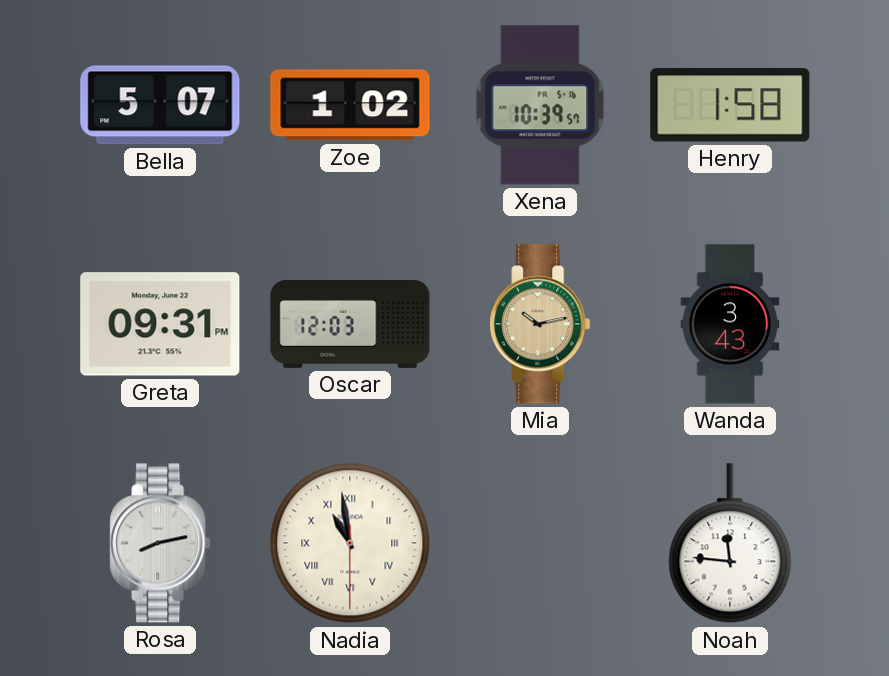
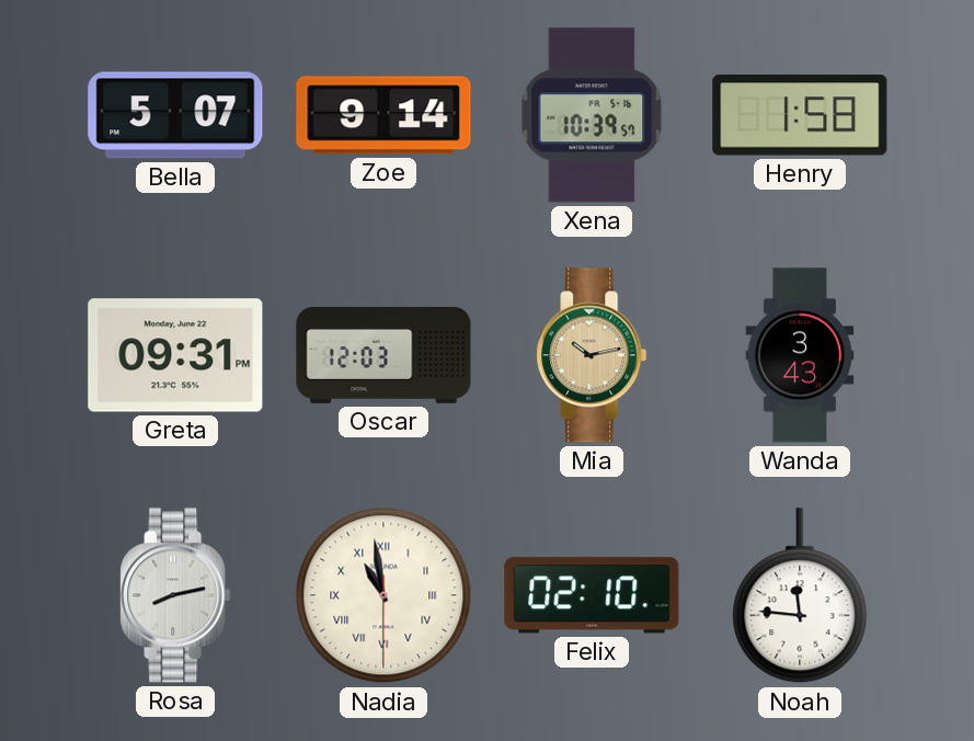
Zoe: 1:02 -> 9:14 (383, 115)
Felix: none -> 02:10 (592, 595)
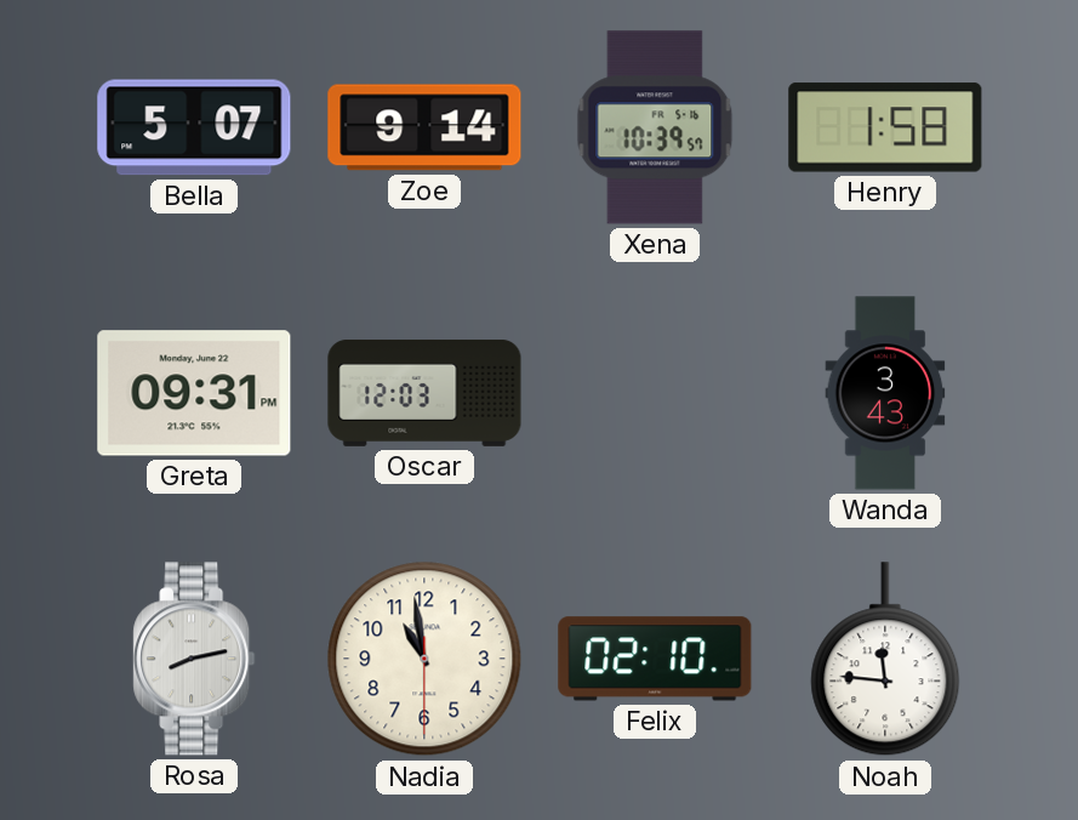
Mia: 10:13 -> none (592, 355)
Nadia numerals: Roman -> Arabic (424, 659)
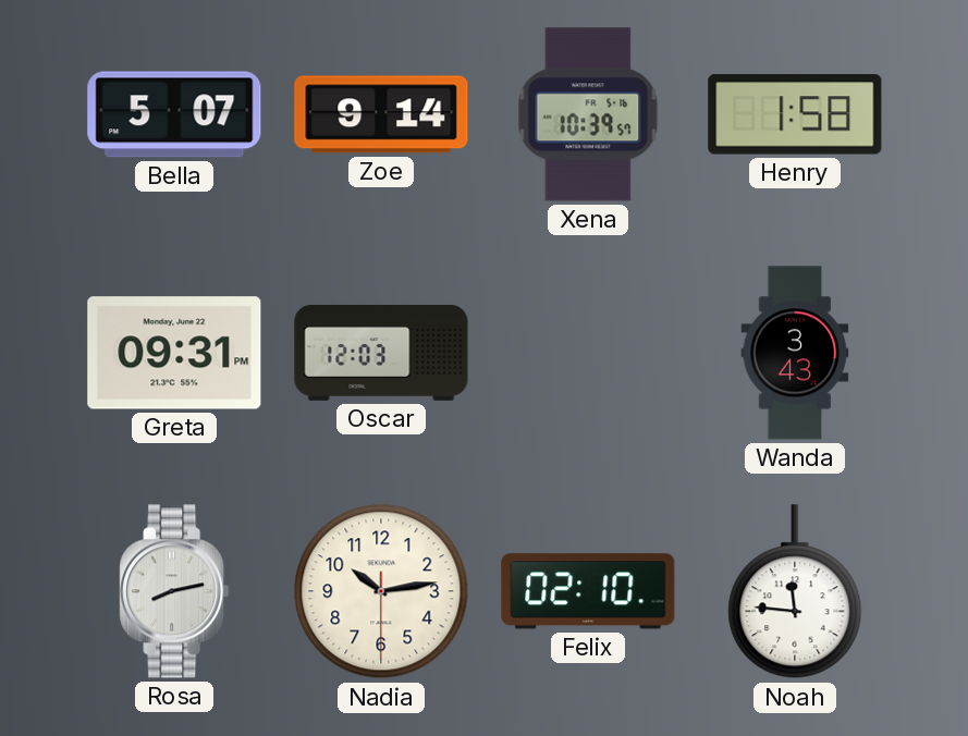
Nadia: 10:58 -> 10:13 (381, 591)
